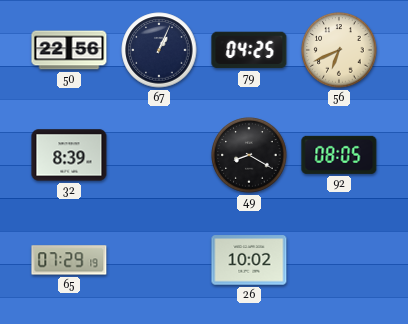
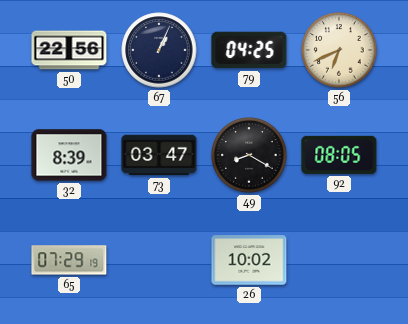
73: none -> 03:47 (159, 155)
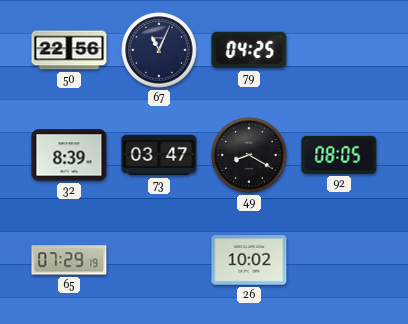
67: 1:04 -> 11:04 (159, 50)
56: 6:41 -> none (339, 50)
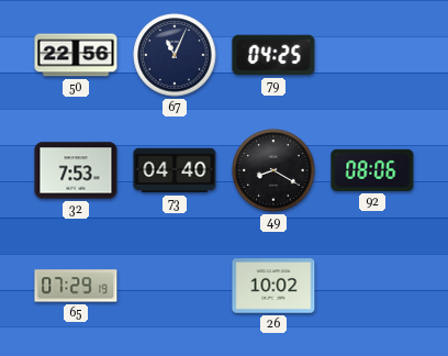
32: 8:39 -> 7:53 (76, 170)
73: 03:47 -> 04:40 (175, 170)
92: 08:05 -> 08:06 (372, 170)
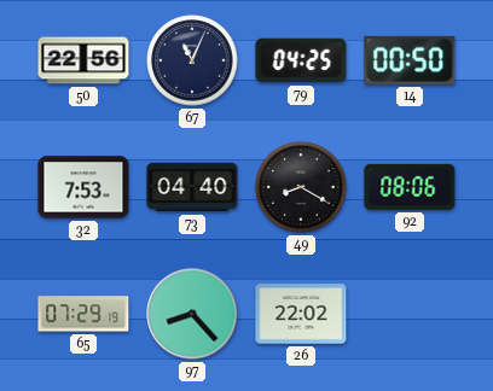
14: none -> 00:50 (410, 60)
97: none -> 8:23 (192, 314)
26: 10:02 -> 22:02 (301, 314)
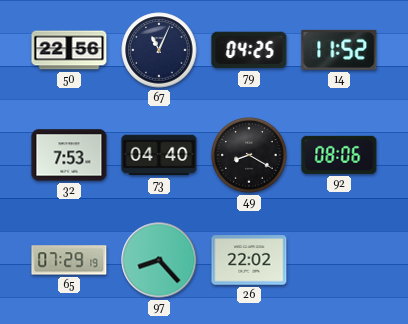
14: 00:50 -> 11:52 (339, 50)
